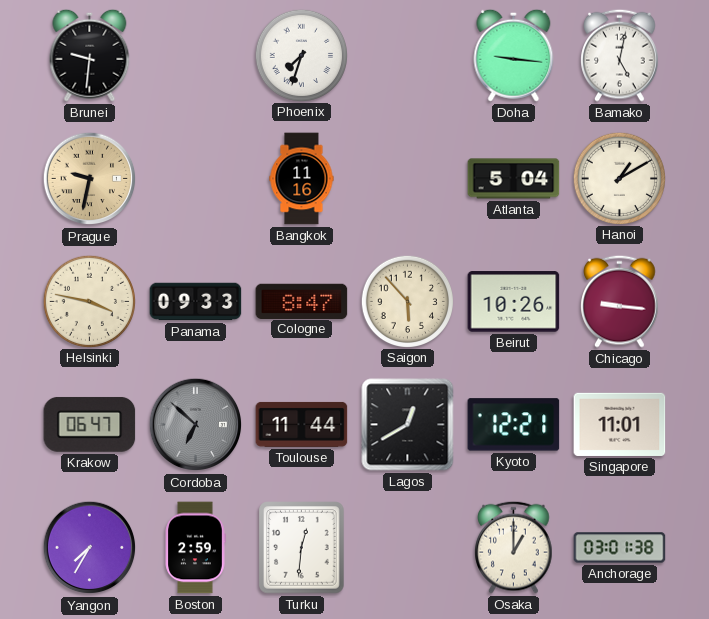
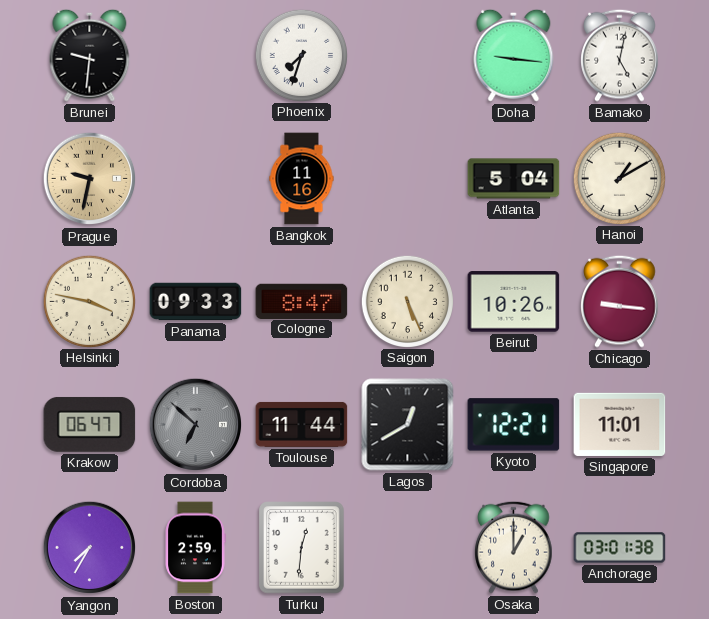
Saigon: 5:53 -> 5:26 (407, 301)
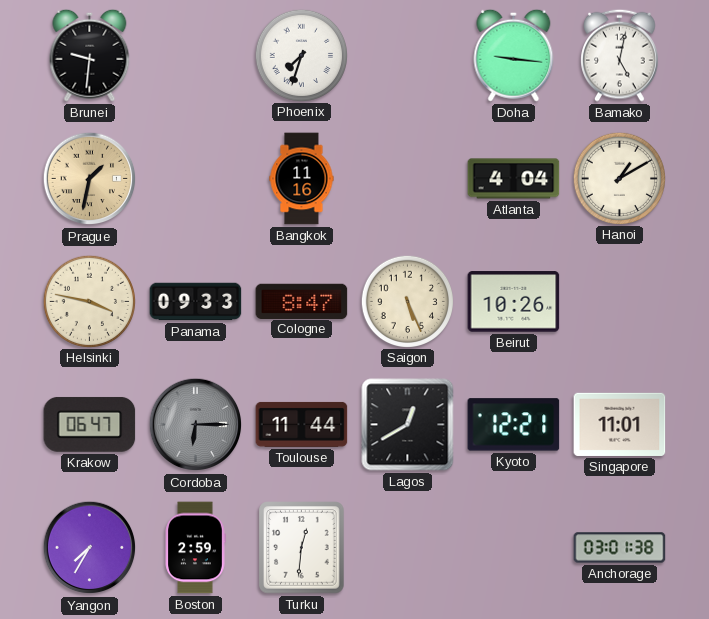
Prague: 9:32 -> 1:32 (90, 179)
Atlanta: 5:04 -> 4:04 (514, 179)
Chicago: 9:16 -> none (620, 301)
Cordoba: 6:52 -> 6:15 (196, 425)
Osaka: 1:00 -> none (514, 547)
